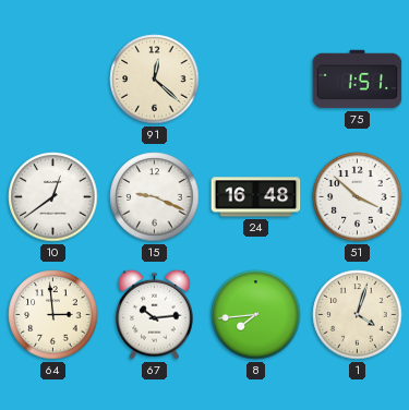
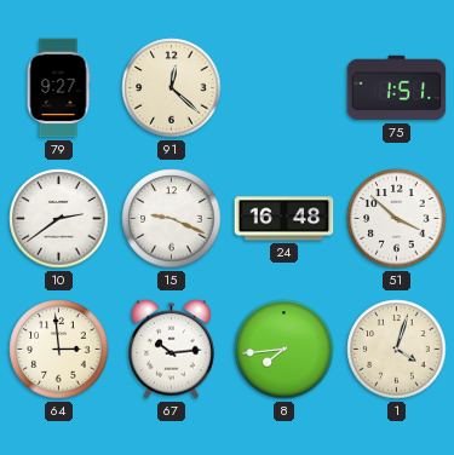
79: none -> 9:27 (58, 88)
10: 12:39 -> 2:39 (59, 219)
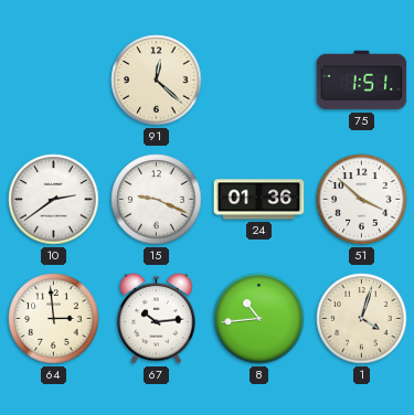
79: 9:27 -> none (58, 88)
24: 16:48 -> 01:36 (259, 200)
8: 7:44 -> 10:44 (259, 319)
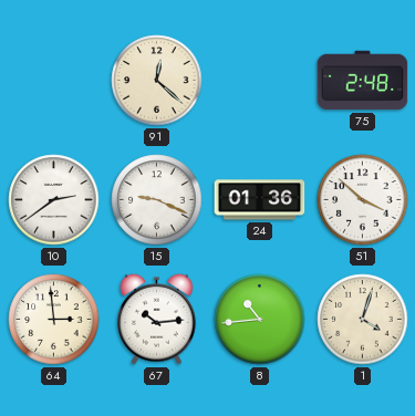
75: 1:51 -> 2:48 (363, 81)
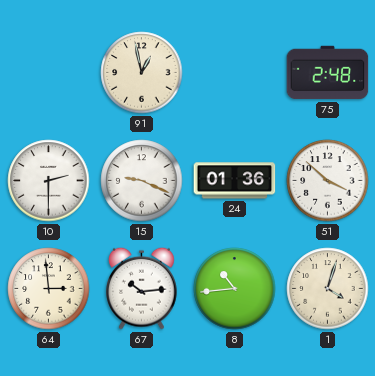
91: 12:22 -> 12:58 (142, 73)
10: 2:39 -> 2:30 (49, 181)
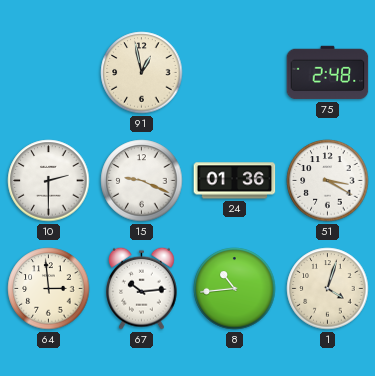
51: 3:52 -> 3:20 (328, 181)
